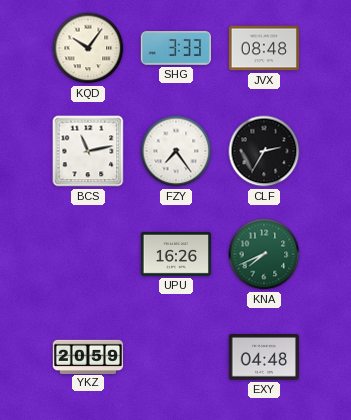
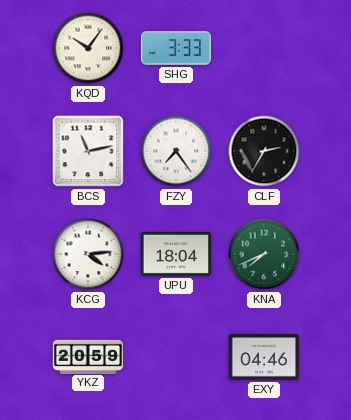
JVX: 08:48 -> none (264, 48)
KCG: none -> 4:14 (88, 254)
UPU: 16:26 -> 18:04 (176, 254)
EXY: 04:48 -> 04:46 (264, 358)
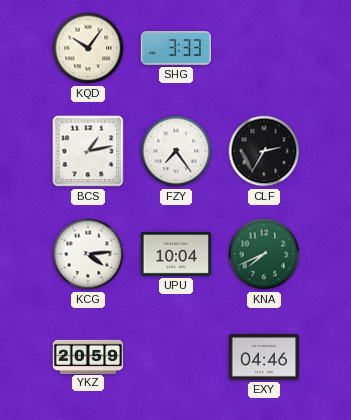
BCS: 11:13 -> 1:13 (88, 151)
UPU: 18:04 -> 10:04 (176, 254)
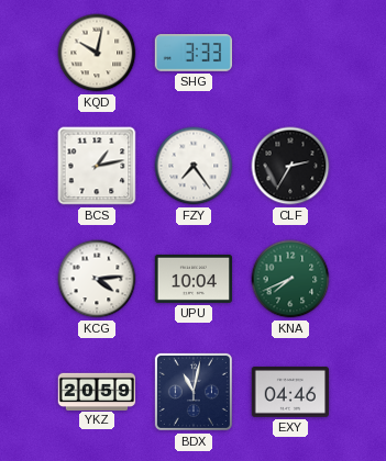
KQD: 10:06 -> 10:02 (97, 53)
BDX: none -> 11:02 (194, 392)
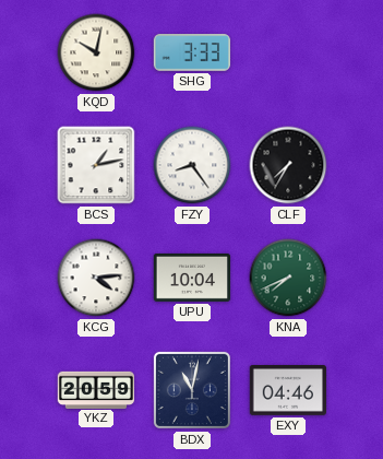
FZY: 7:24 -> 8:24 (192, 165)
CLF: 2:35 -> 7:35 (288, 165)
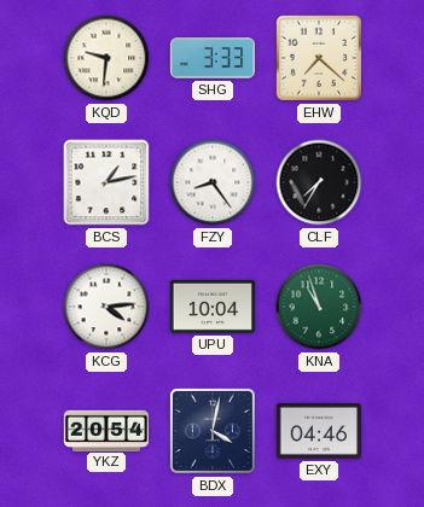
KQD: 10:02 -> 9:31 (106, 58)
EHW: none -> 7:22 (319, 58)
KNA: 7:41 -> 10:57 (319, 307)
YKZ: 20:59 -> 20:54 (106, 430)
BDX: 11:02 -> 4:02 (213, 431)
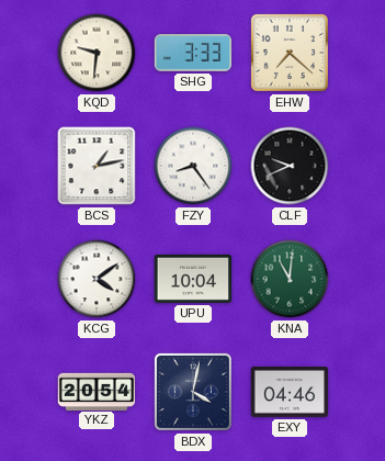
CLF: 7:35 -> 9:41 (290, 166)
KCG: 4:14 -> 4:09 (97, 279)
KNA: 10:57 -> 11:01 (290, 279)
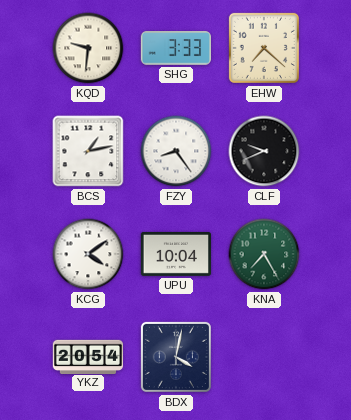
KNA: 11:01 -> 7:25 (264, 254)
EXY: 04:46 -> none (290, 393)
